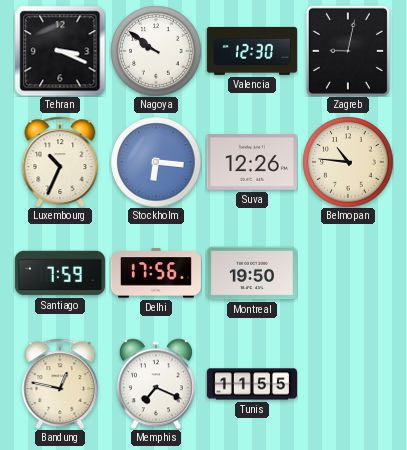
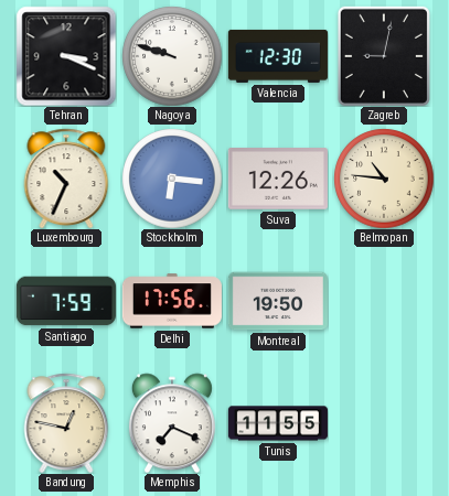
Nagoya: 9:51 -> 9:48 (172, 56)
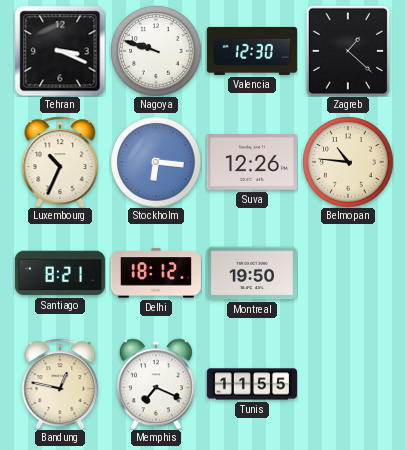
Zagreb: 9:02 -> 1:22 (348, 51)
Santiago: 7:59 -> 8:21 (60, 273)
Delhi: 17:56 -> 18:12 (156, 273)
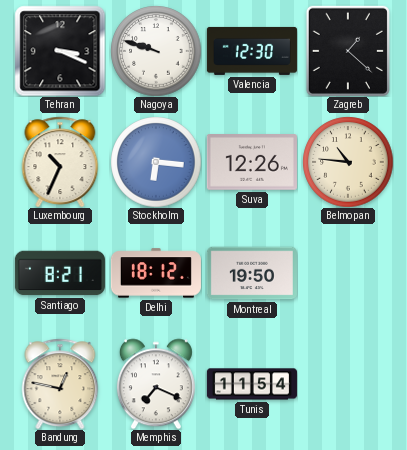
Tunis: 11:55 -> 11:54 (252, 384)
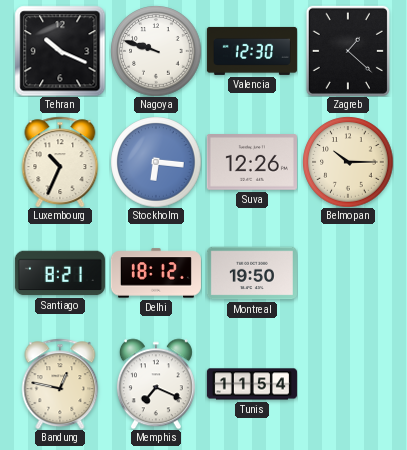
Tehran: 3:19 -> 10:19 (60, 51)
Belmopan: 10:46 -> 10:15 (348, 162)
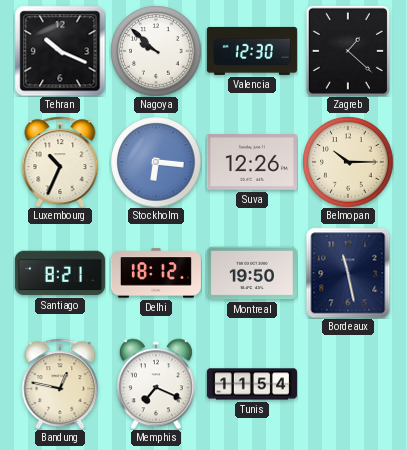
Nagoya: 9:48 -> 9:52 (156, 51)
Bordeaux: none -> 11:28 (348, 273)
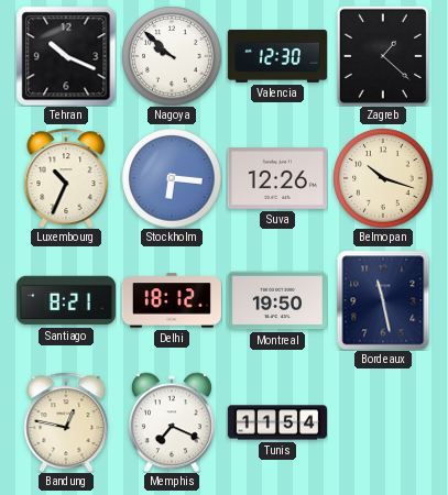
Belmopan: 10:15 -> 10:18 (383, 178)
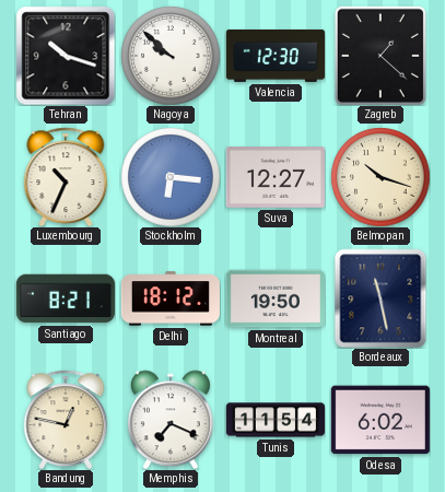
Tehran: 10:19 -> 10:18 (66, 56)
Suva: 12:26 -> 12:27 (276, 178)
Odesa: none -> 6:02 (380, 420)
